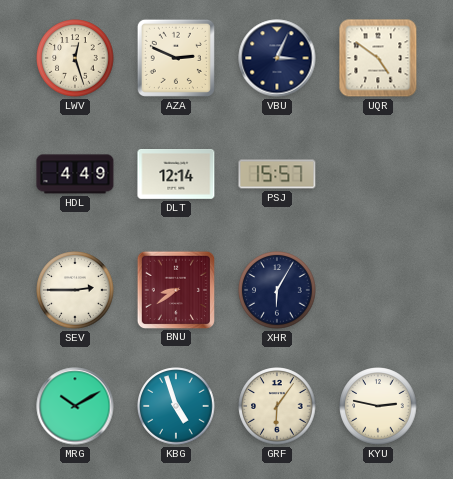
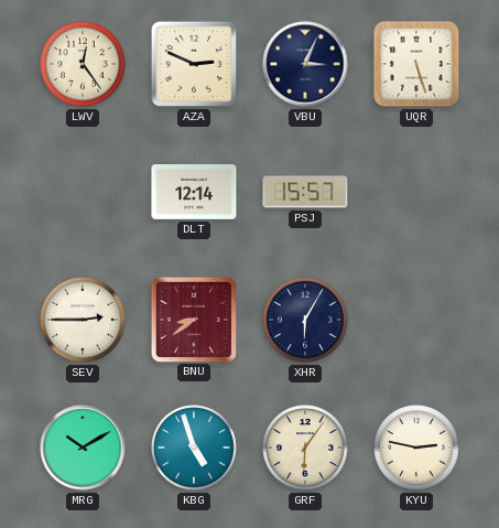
LWV: 12:27 -> 12:24 (83, 64)
UQR: 4:51 -> 5:27 (416, 64)
HDL: 4:49 -> none (75, 174)
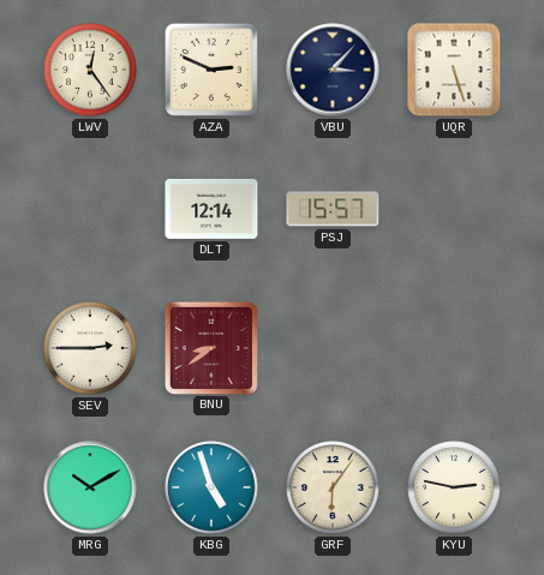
VBU: 3:04 -> 3:07 (333, 70)
XHR: 6:05 -> none (305, 320)
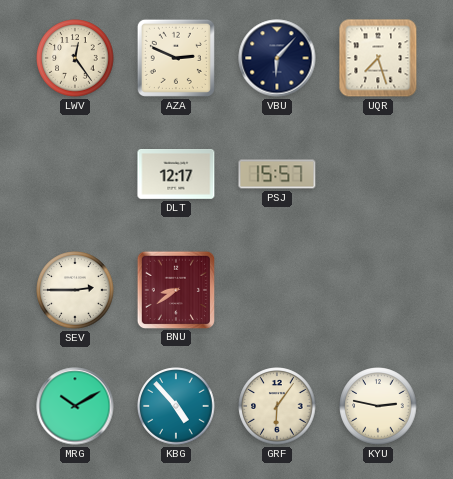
VBU: 3:07 -> 6:07 (277, 58)
UQR: 5:27 -> 7:27 (378, 58)
DLT: 12:14 -> 12:17 (176, 175)
KBG: 4:57 -> 4:53 (176, 406)
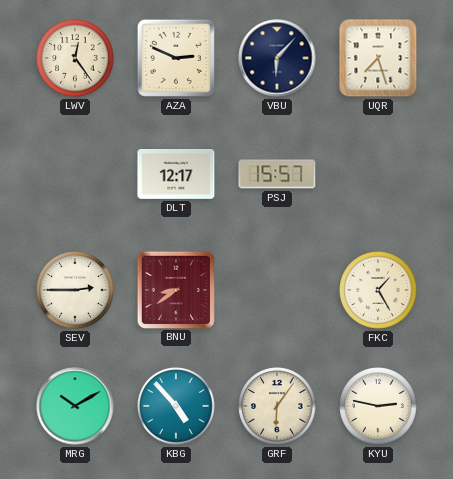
FKC: none -> 1:25 (378, 290)
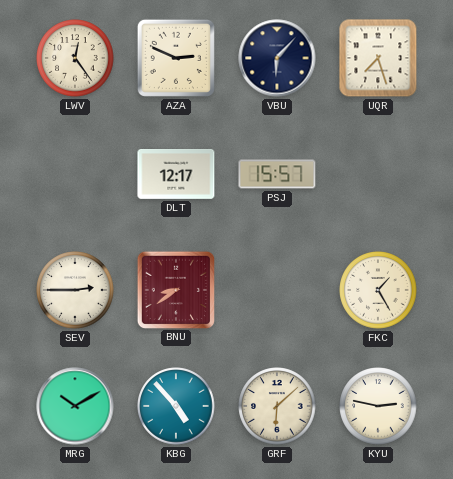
GRF: 6:06 -> 6:08 (277, 406)
